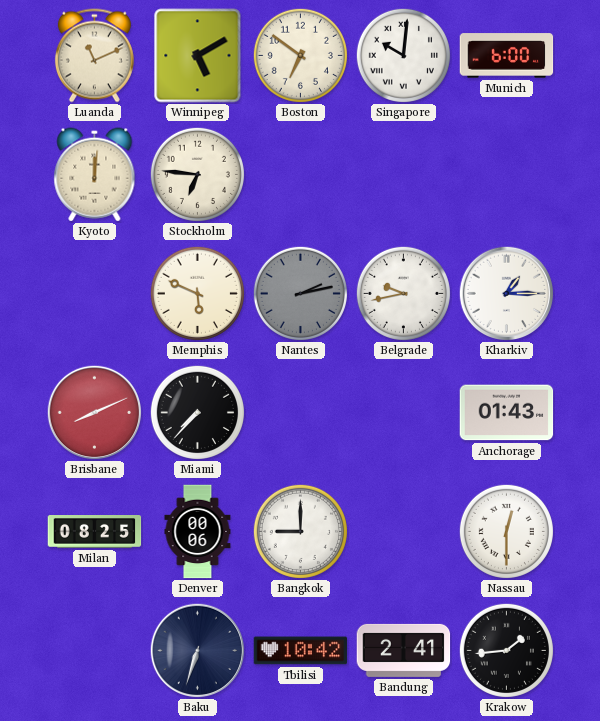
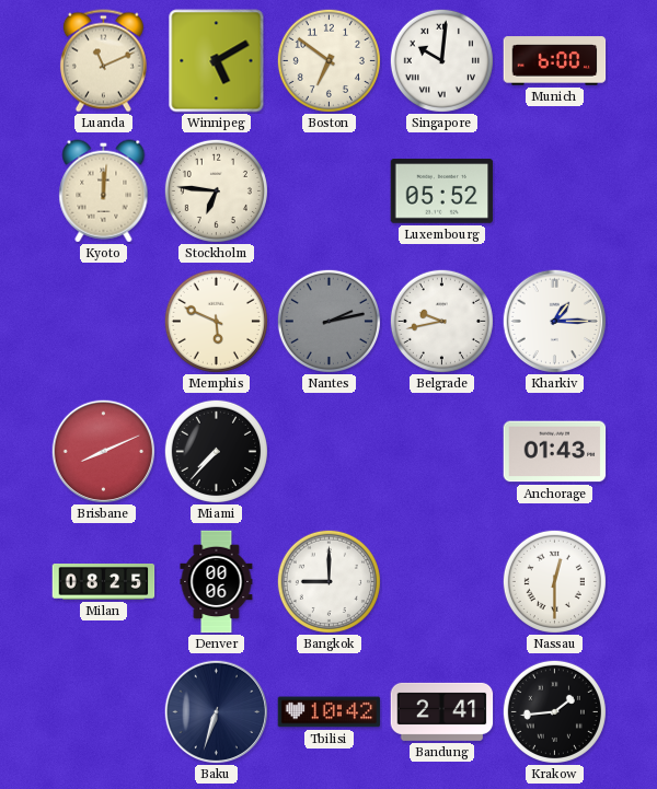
Luxembourg: none -> 05:52 (442, 192)
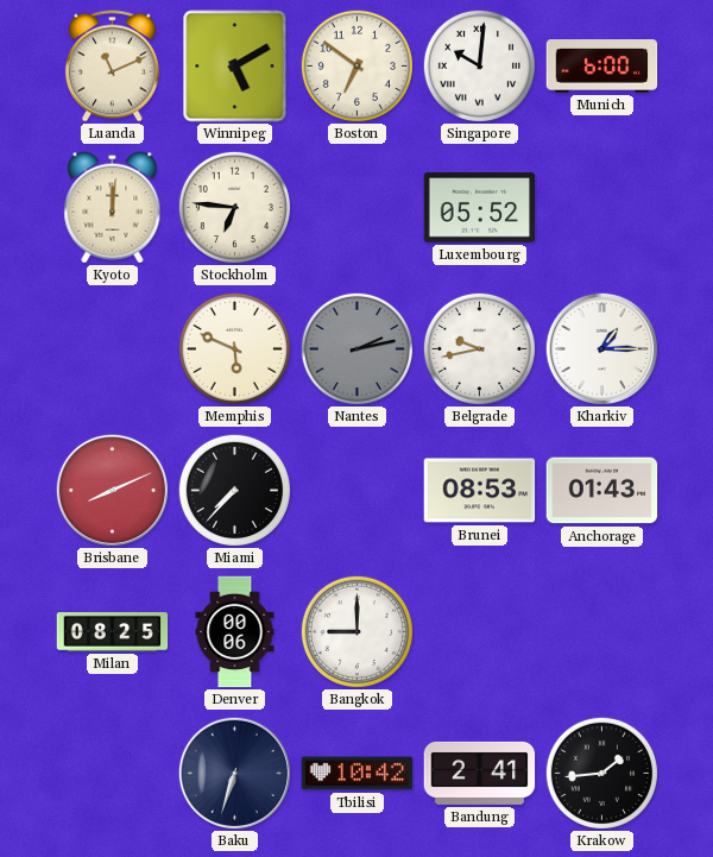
Brunei: none -> 08:53 (480, 491)
Nassau: 12:30 -> none (554, 581)
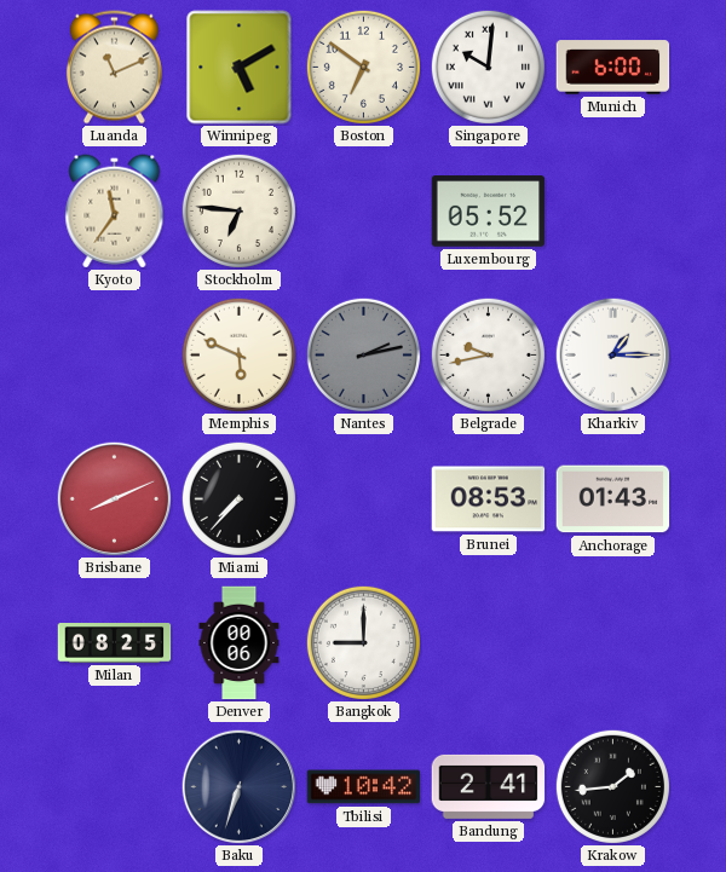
Kyoto: 12:01 -> 11:36 (115, 212)
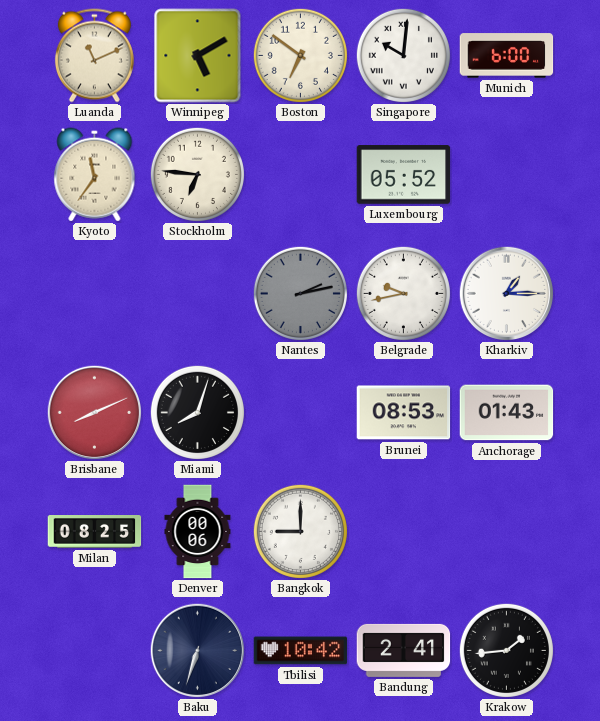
Memphis: 5:49 -> none (238, 354)
Miami: 7:37 -> 8:03 (197, 412)
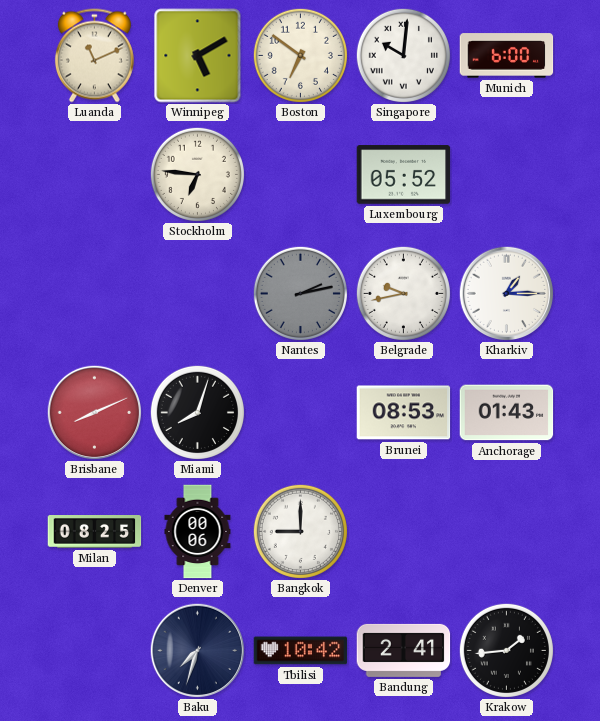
Kyoto: 11:36 -> none (95, 175)
Baku: 6:33 -> 7:33 (197, 650)
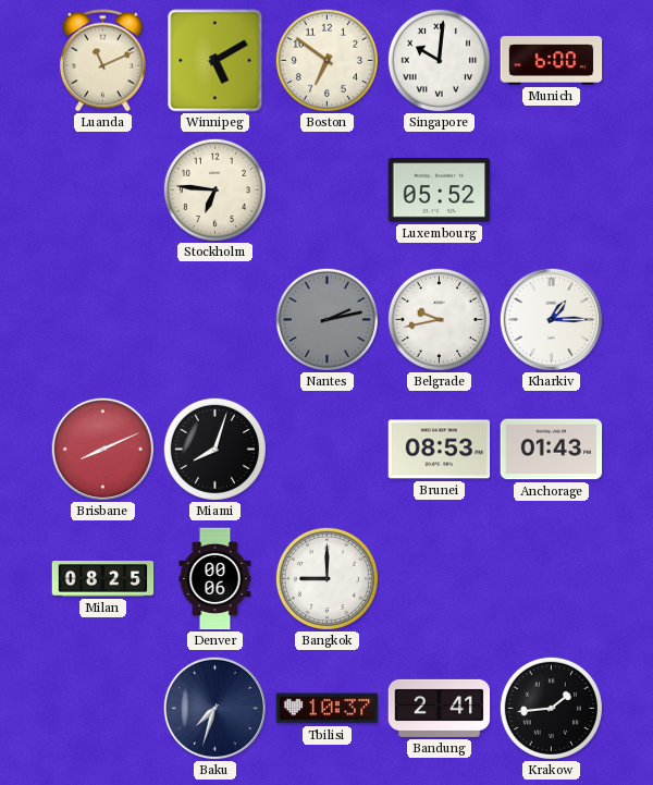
Tbilisi: 10:42 -> 10:37 (328, 709)
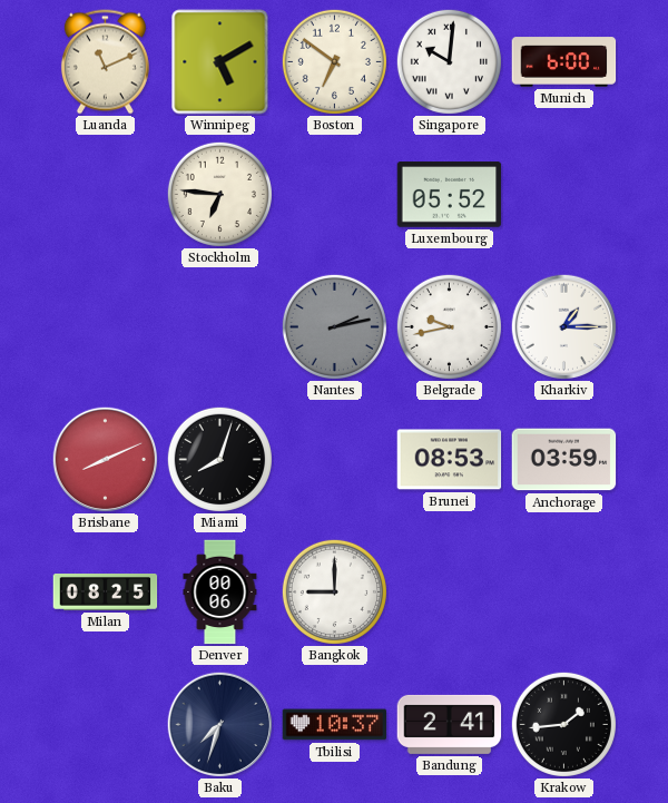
Anchorage: 01:43 -> 03:59 (564, 460)
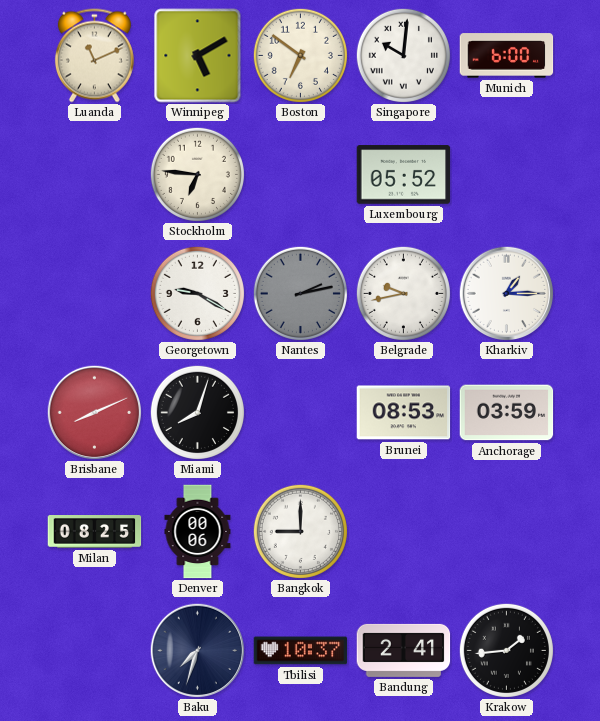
Georgetown: none -> 9:20 (197, 293)
